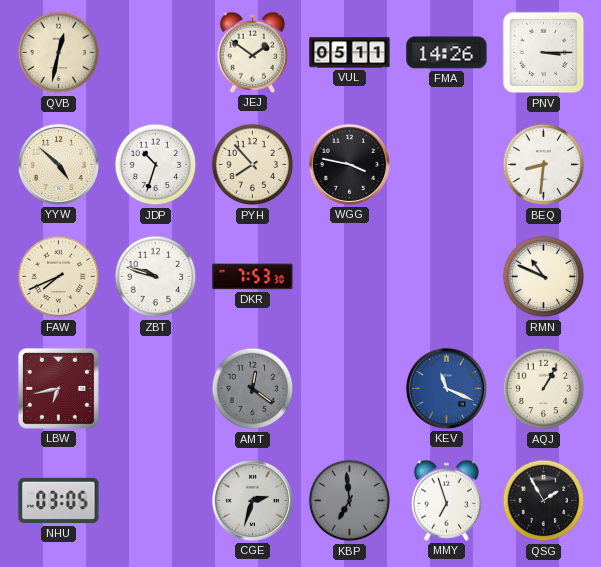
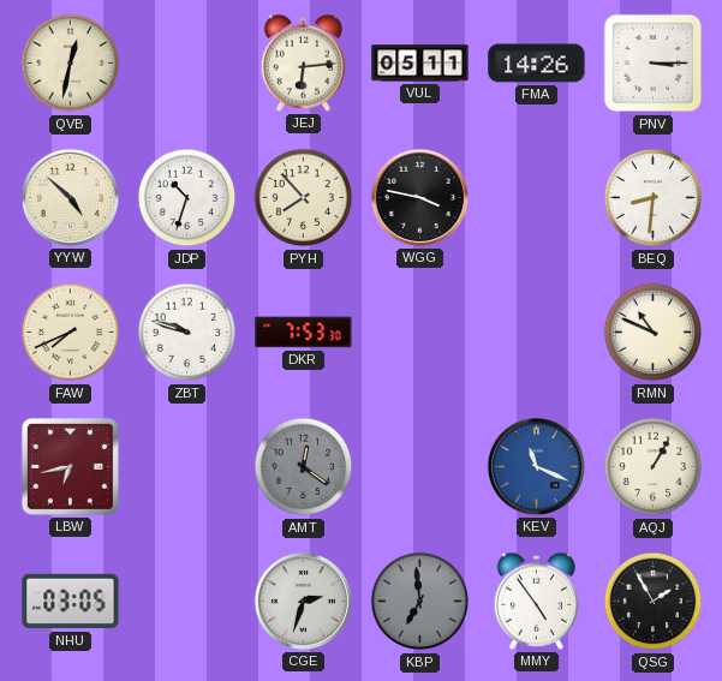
JEJ: 1:51 -> 6:14 (303, 62)
MMY: 6:57 -> 4:54 (536, 601)
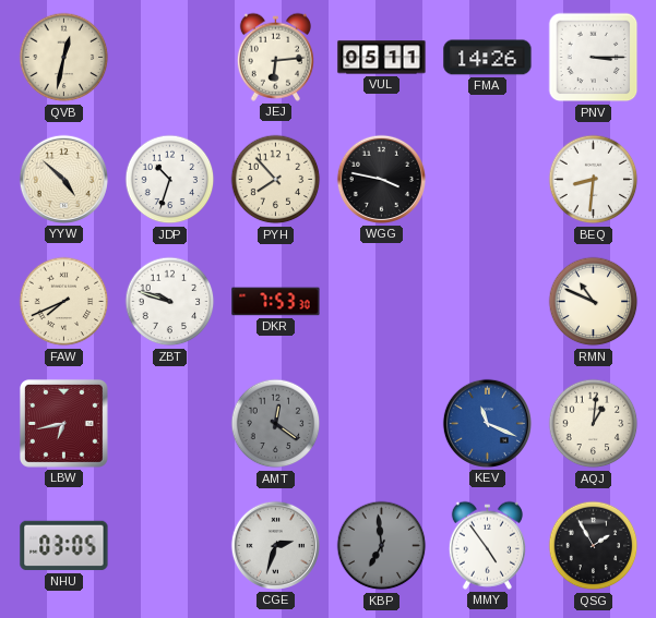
AQJ: 1:05 -> 1:01 (594, 424)
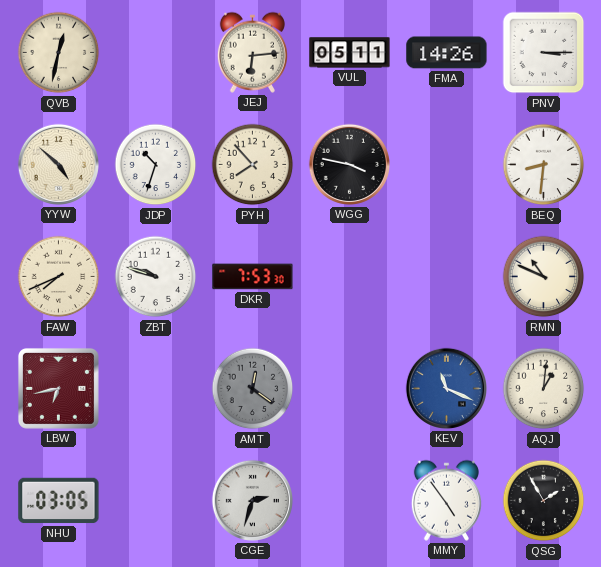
KBP: 6:59 -> none (382, 546)
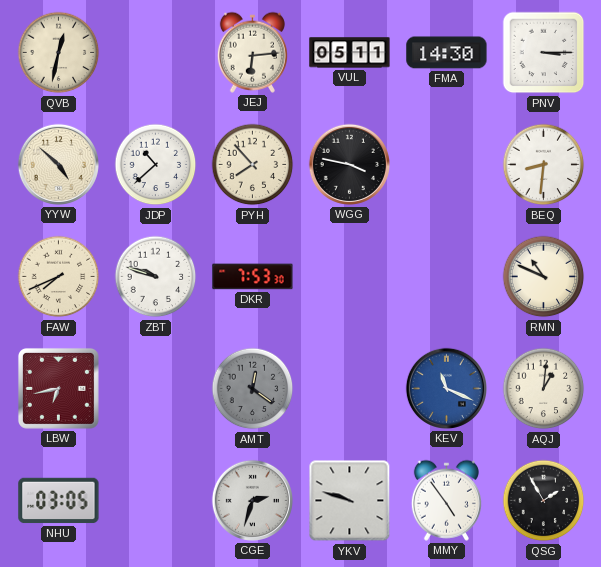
FMA: 14:26 -> 14:30 (447, 53)
JDP: 10:33 -> 10:38 (156, 165)
YKV: none -> 9:48 (350, 501)
